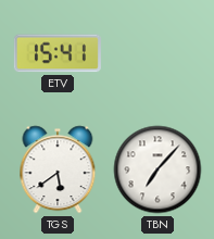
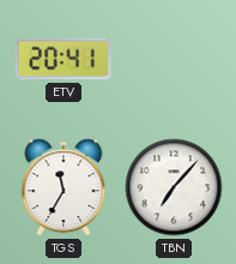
ETV: 15:41 -> 20:41 (63, 59)
TGS: 5:39 -> 11:35 (63, 187)
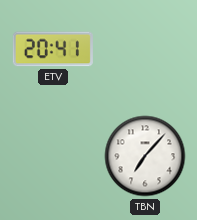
TGS: 11:35 -> none (63, 187)
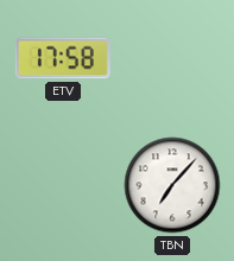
ETV: 20:41 -> 17:58 (63, 58)
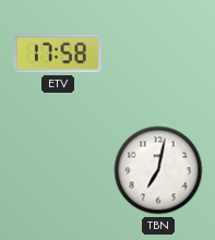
TBN: 7:07 -> 7:02 (158, 170)
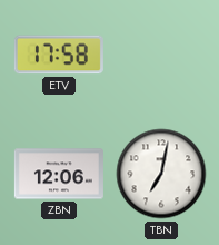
ZBN: none -> 12:06 (59, 174)
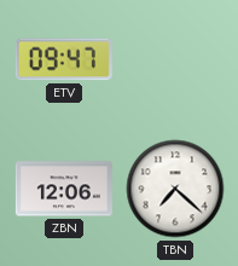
ETV: 17:58 -> 09:47 (64, 59)
TBN: 7:02 -> 7:22 (175, 189)
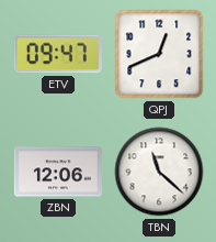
QPJ: none -> 12:41 (159, 54)
TBN: 7:22 -> 11:22 (159, 172)
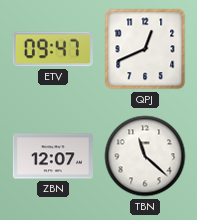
ZBN: 12:06 -> 12:07 (53, 156)
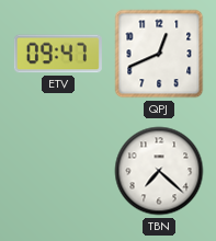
ZBN: 12:07 -> none (53, 156)
TBN: 11:22 -> 7:22 (159, 171)
